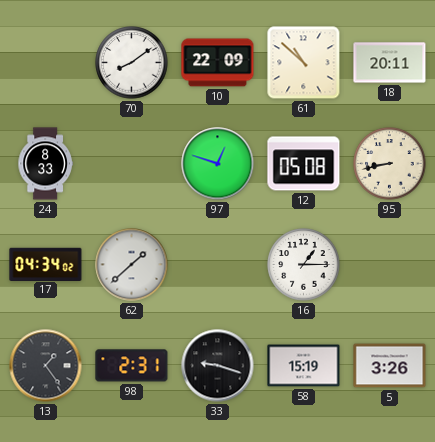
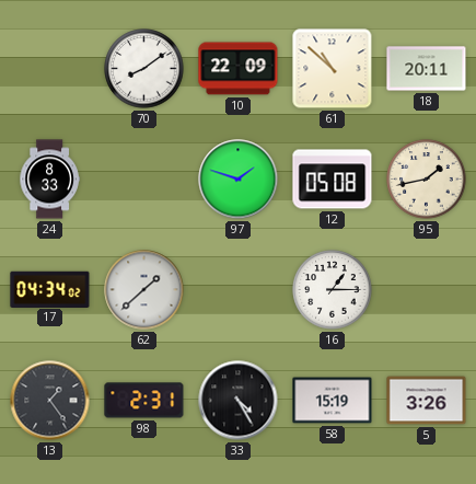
97: 12:48 -> 1:48 (239, 180)
95: 8:43 -> 1:43 (427, 180)
33: 9:18 -> 4:25 (239, 401)
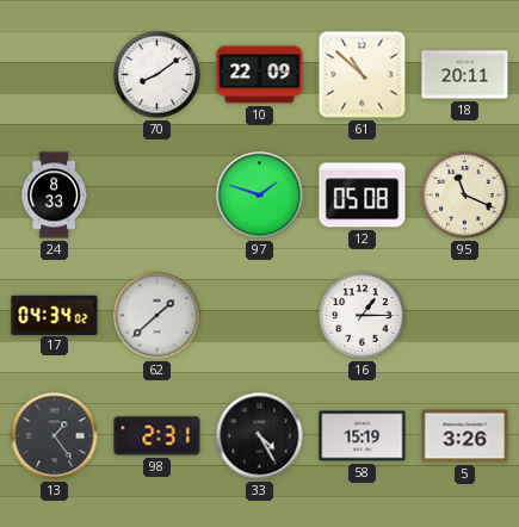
95: 1:43 -> 11:19 (465, 196)
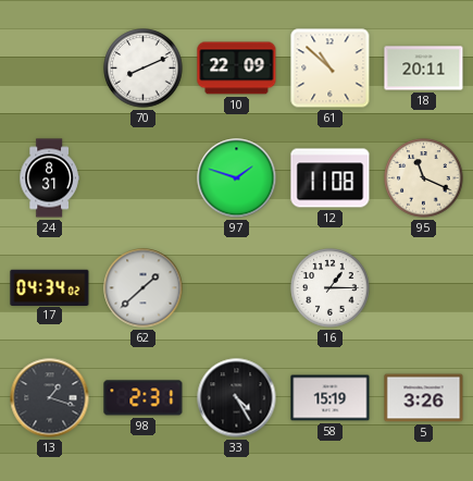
70: 8:09 -> 8:11 (144, 69)
24: 8:33 -> 8:31 (49, 178)
12: 05:08 -> 11:08 (331, 178)
13: 1:24 -> 1:18 (50, 398)
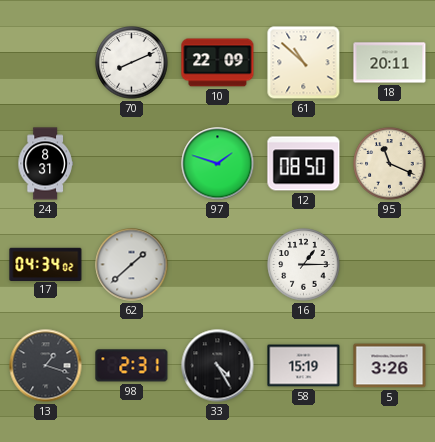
12: 11:08 -> 08:50 (304, 164)
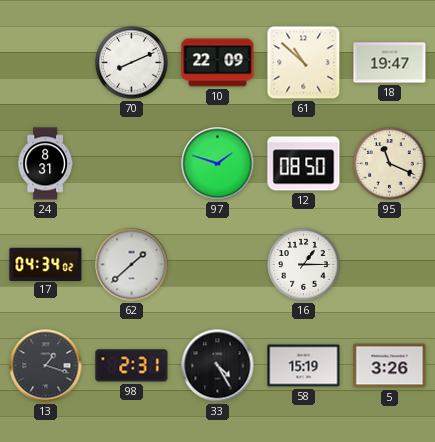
18: 20:11 -> 19:47 (390, 63)
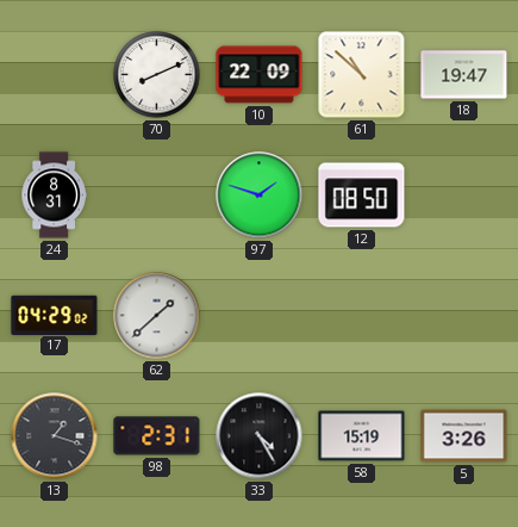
95: 11:19 -> none (390, 164)
17: 04:34 -> 04:29 (55, 315)
16: 1:15 -> none (304, 265)
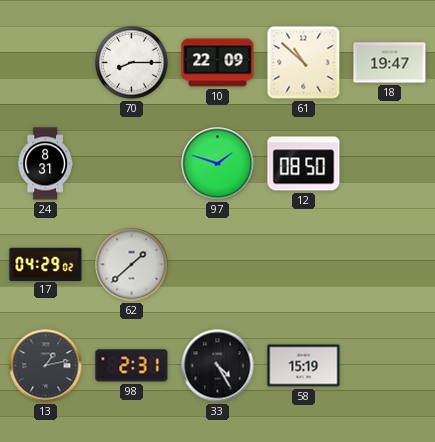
70: 8:11 -> 8:15 (132, 63)
13: 1:18 -> 1:13 (46, 366)
5: 3:26 -> none (464, 436)
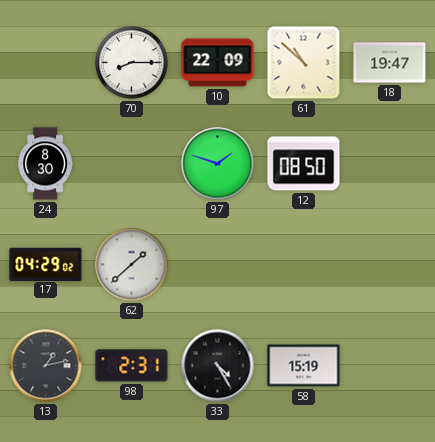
24: 8:31 -> 8:30 (45, 164)
